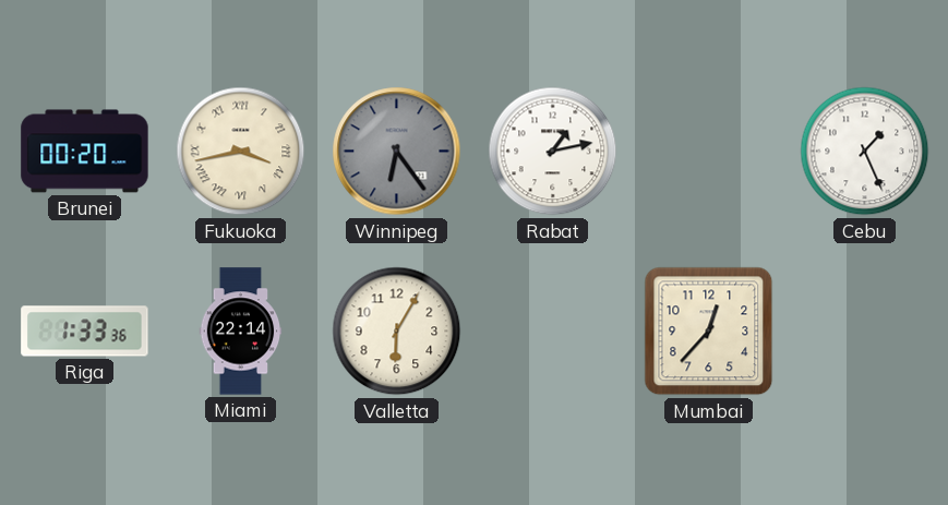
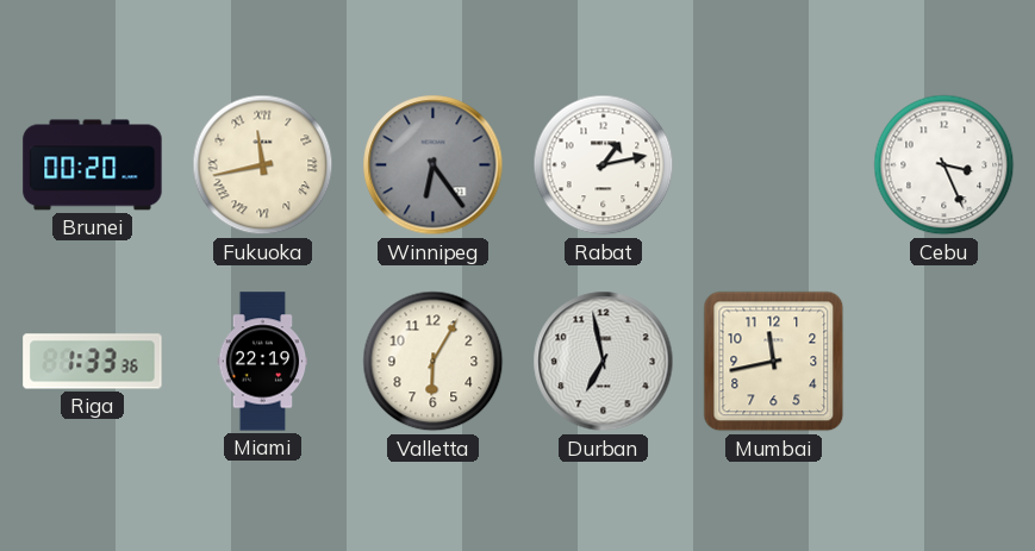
Fukuoka: 3:43 -> 11:43 (263, 165)
Cebu: 1:26 -> 3:26 (944, 165)
Miami: 22:14 -> 22:19 (263, 362)
Durban: none -> 6:58 (604, 362)
Mumbai: 12:37 -> 11:43 (774, 362)
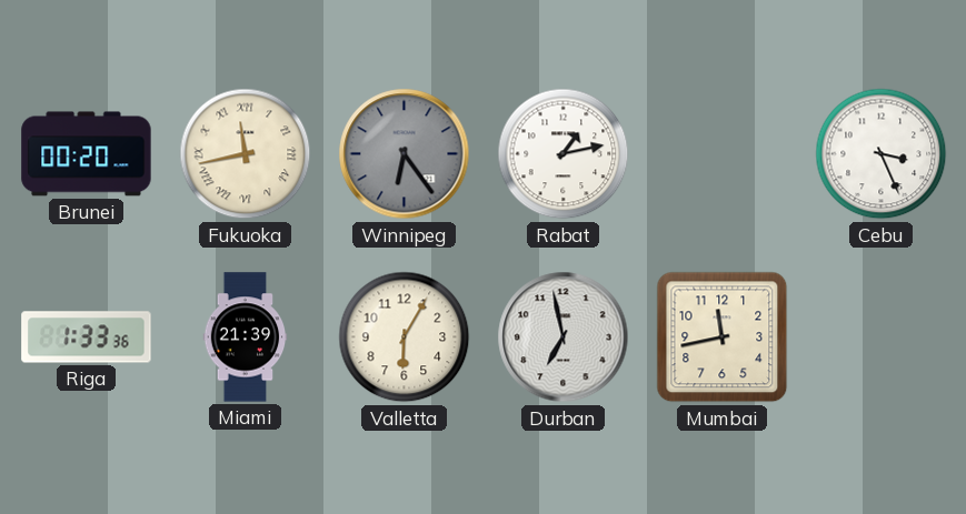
Miami: 22:19 -> 21:39 (246, 337)
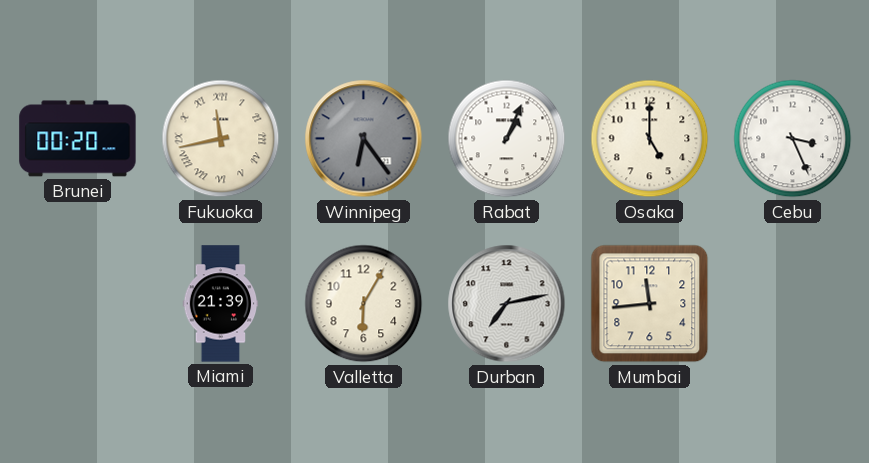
Rabat: 1:13 -> 1:04 (507, 139)
Osaka: none -> 5:00 (650, 139)
Riga: 1:33 -> none (87, 337)
Durban: 6:58 -> 7:13 (507, 304)
Mumbai: 11:43 -> 11:44 (650, 304)
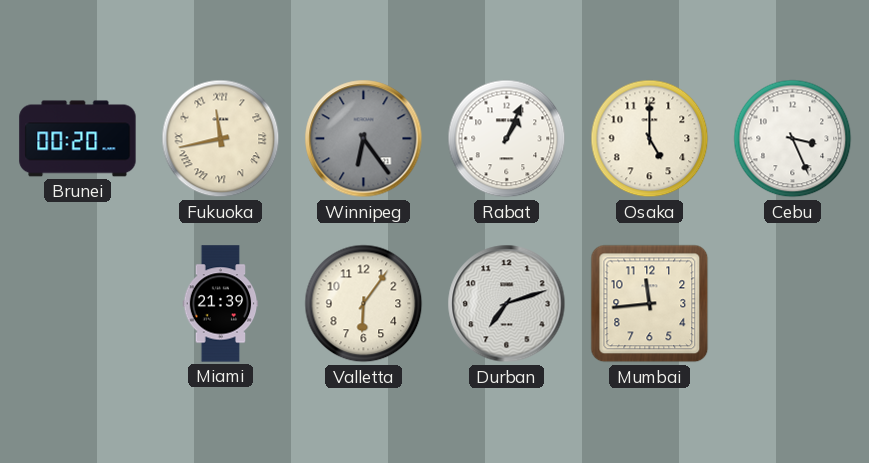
Valletta: 6:05 -> 6:06 (364, 304)
Durban: 7:13 -> 7:12 (507, 304)
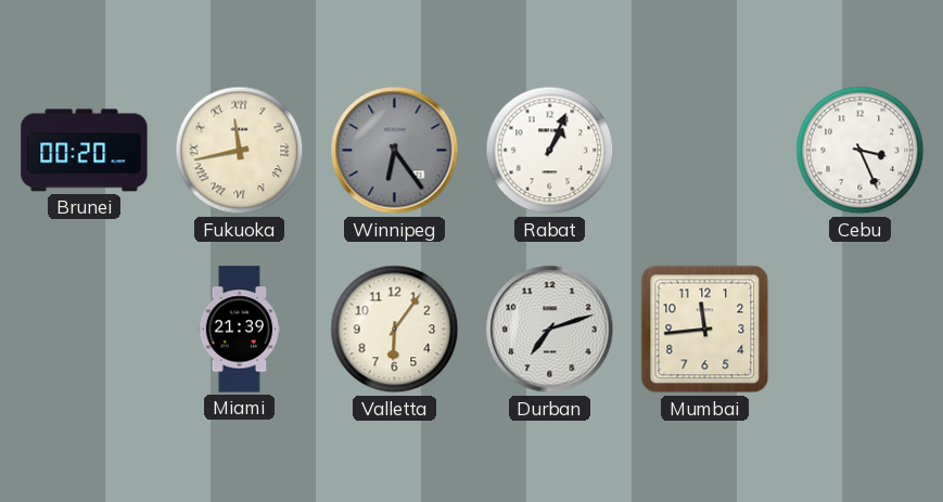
Osaka: 5:00 -> none (650, 139)
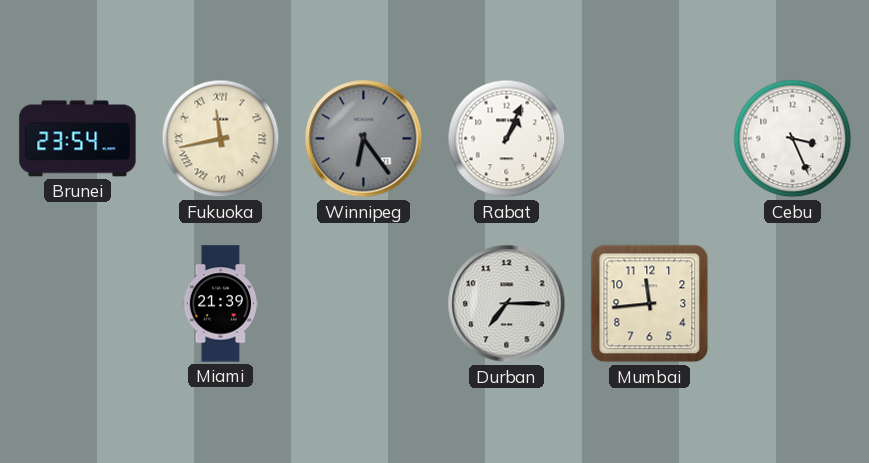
Brunei: 00:20 -> 23:54 (78, 139)
Valletta: 6:06 -> none (395, 330)
Durban: 7:12 -> 7:15 (507, 304)
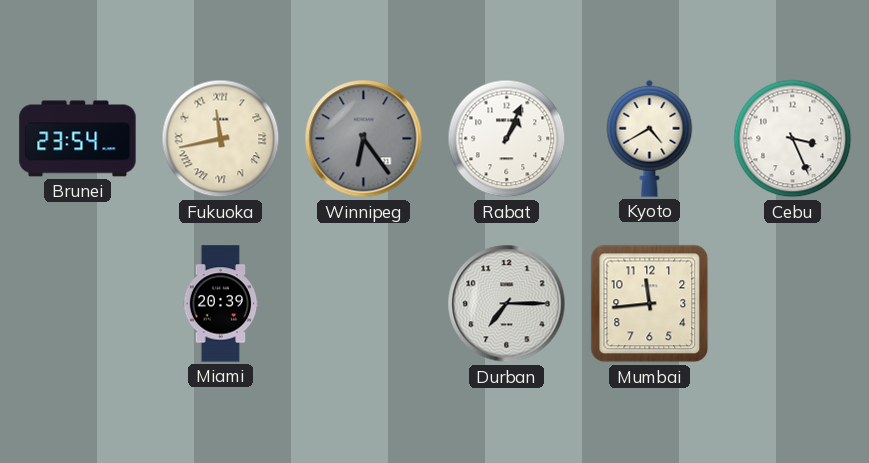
Kyoto: none -> 4:40 (650, 138)
Miami: 21:39 -> 20:39 (221, 304)
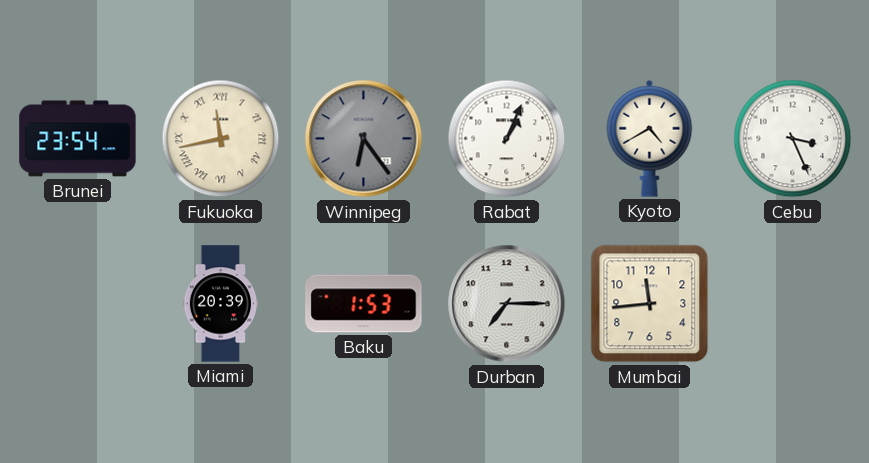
Baku: none -> 1:53 (364, 304)
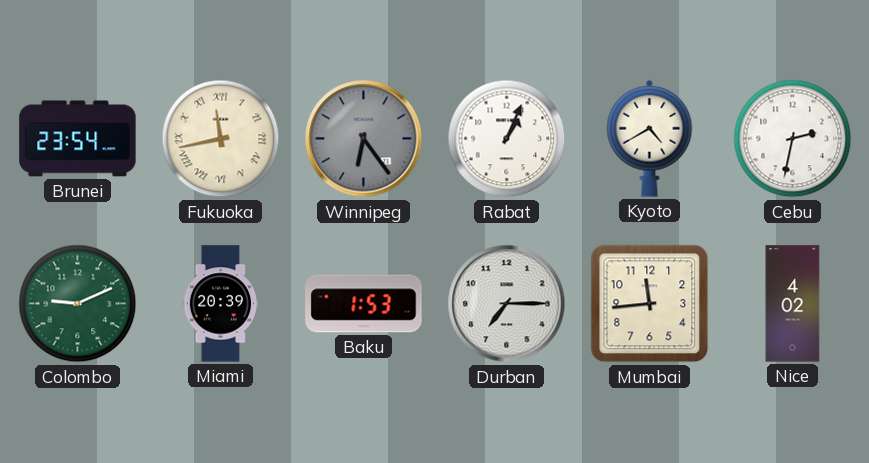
Cebu: 3:26 -> 2:32 (793, 139)
Colombo: none -> 9:11 (78, 304)
Nice: none -> 4:02 (793, 304)
